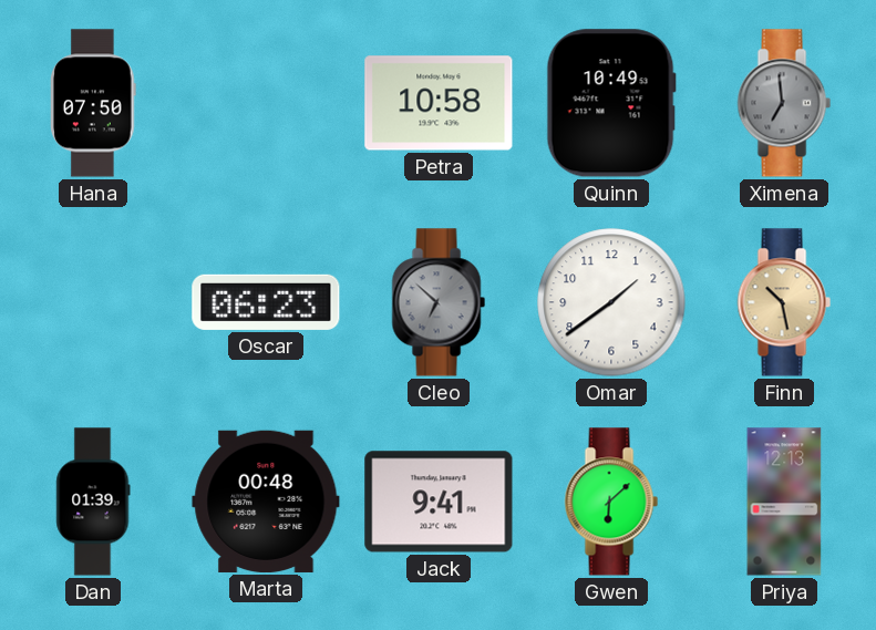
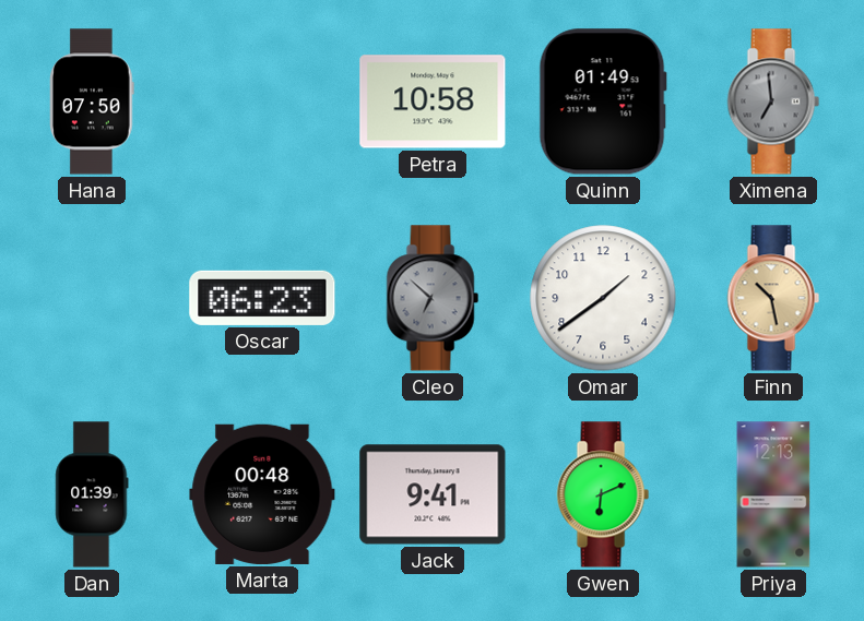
Quinn: 10:49 -> 01:49 (603, 101)
Gwen: 6:08 -> 6:11 (603, 494)
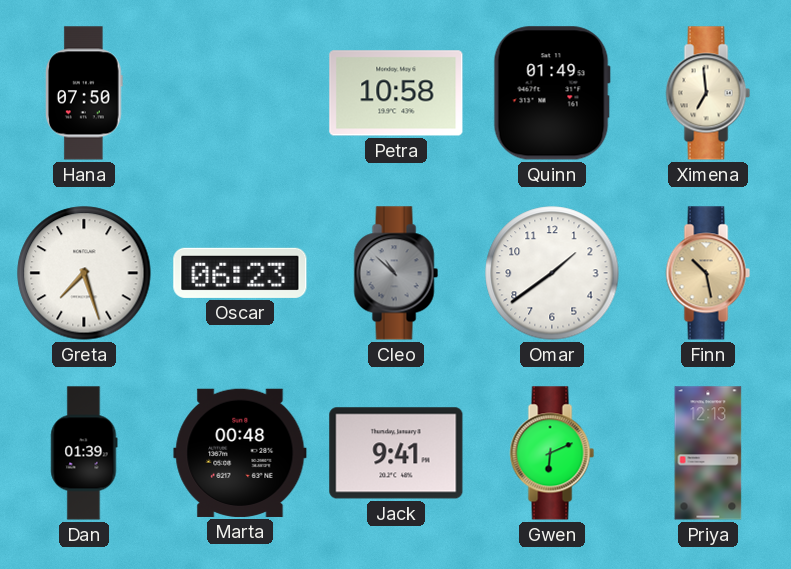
Ximena dial: grey -> cream (708, 93)
Greta: none -> 7:27 (84, 273)
Cleo: 6:52 -> 10:52 (396, 273)
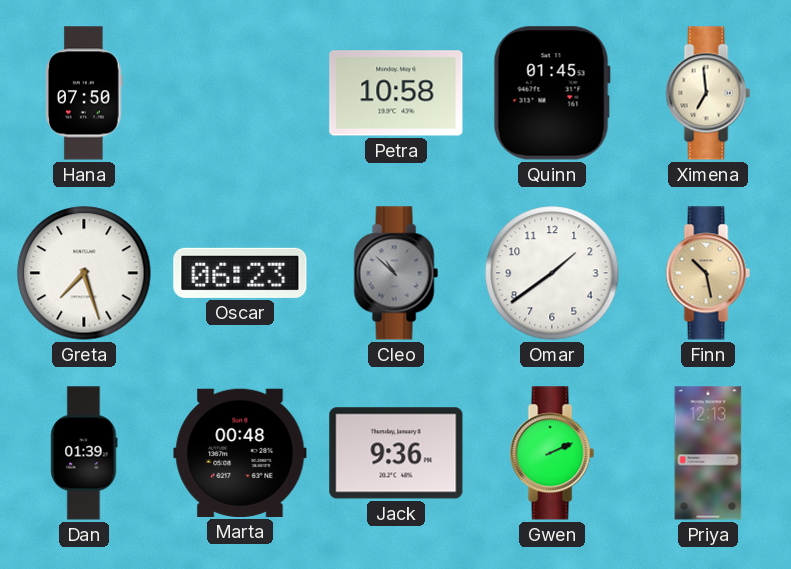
Quinn: 01:49 -> 01:45 (552, 93)
Jack: 9:41 -> 9:36 (396, 453)
Gwen: 6:11 -> 2:11 (552, 453)
